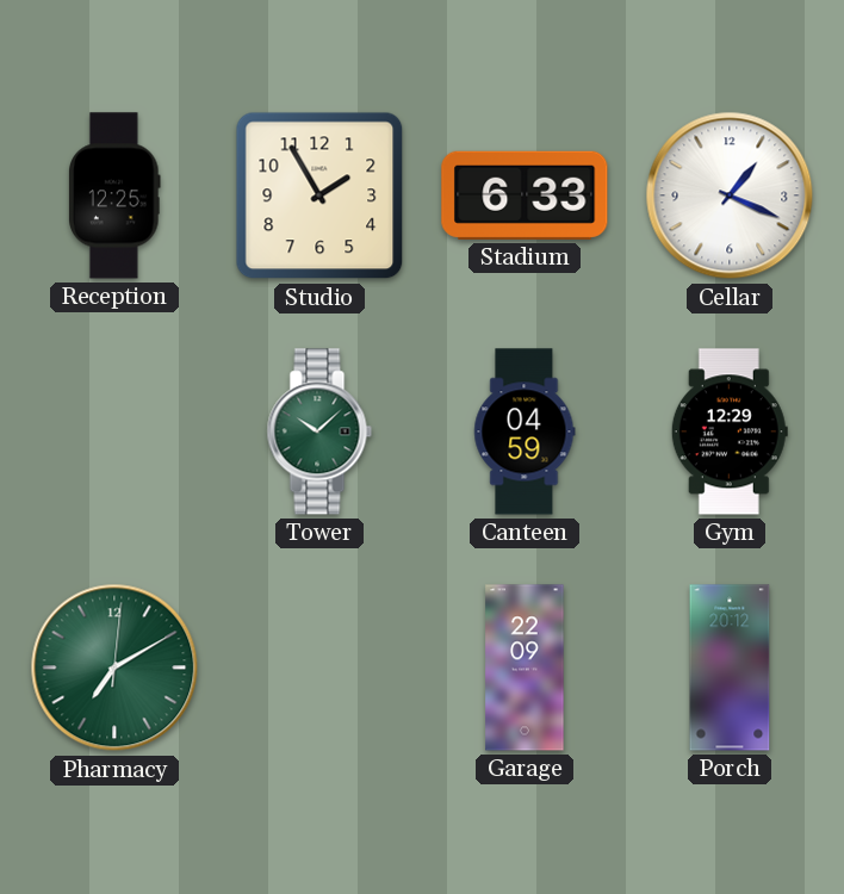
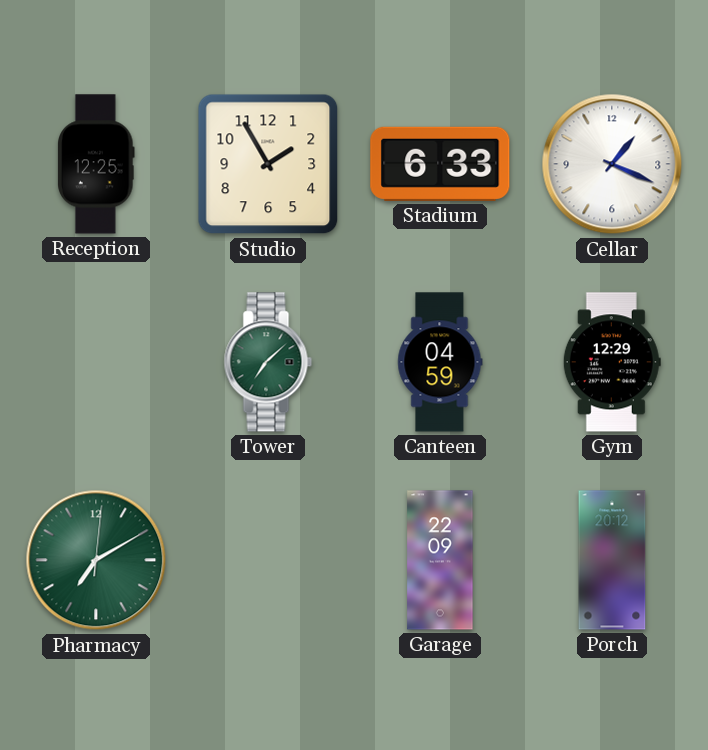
Tower: 10:08 -> 7:08 (268, 362)
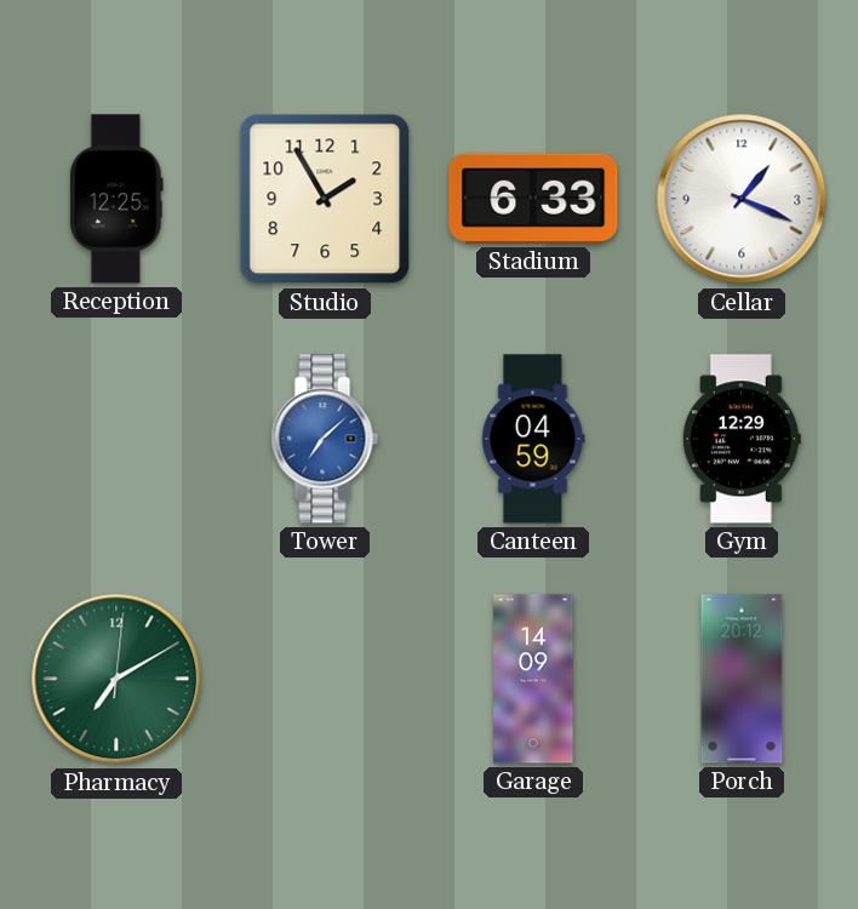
Tower dial: green -> blue (325, 439)
Garage: 22:09 -> 14:09 (533, 679)
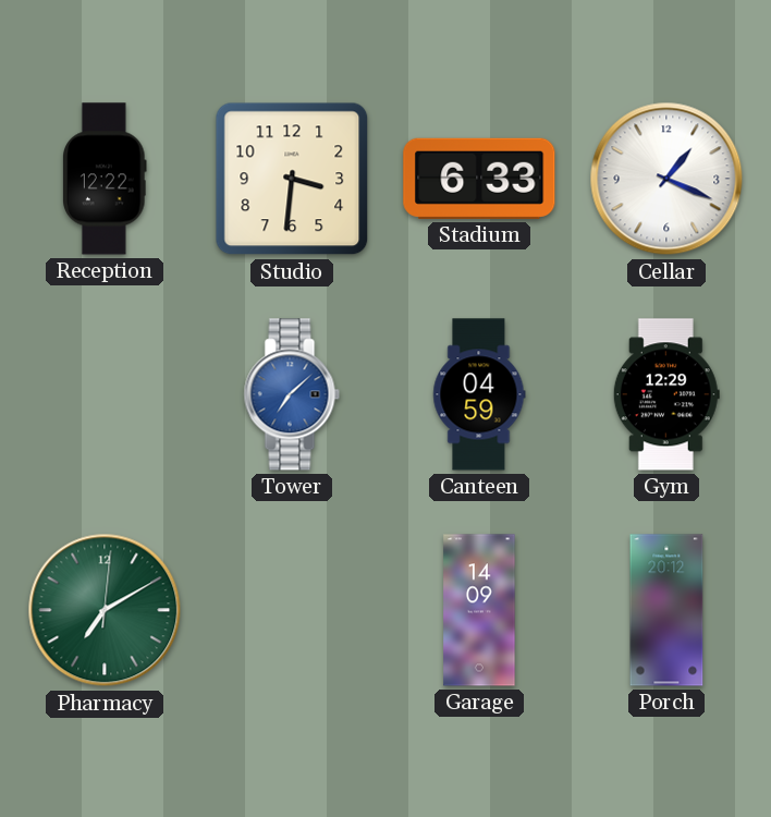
Reception: 12:25 -> 12:22 (106, 179)
Studio: 1:55 -> 3:31 (292, 179)
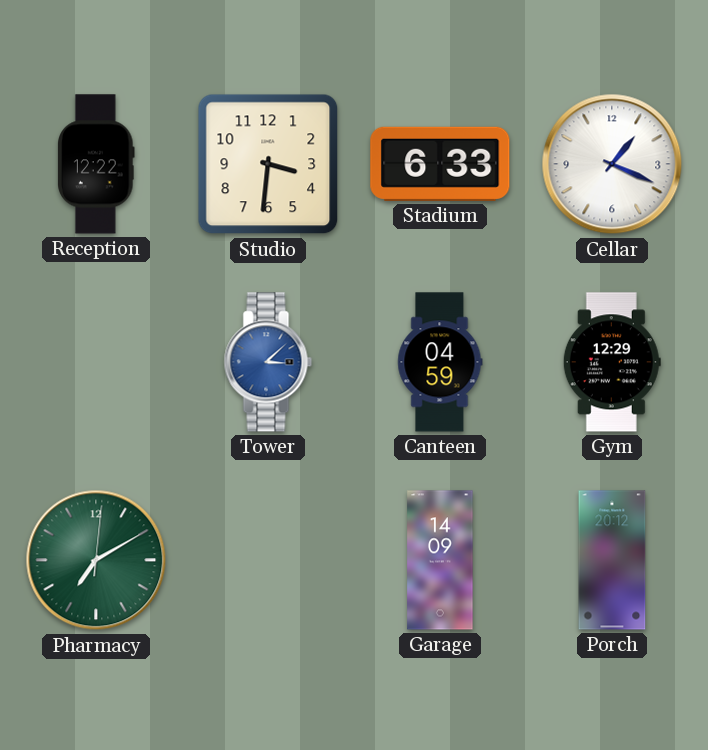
Tower: 7:08 -> 3:08 (268, 362)
